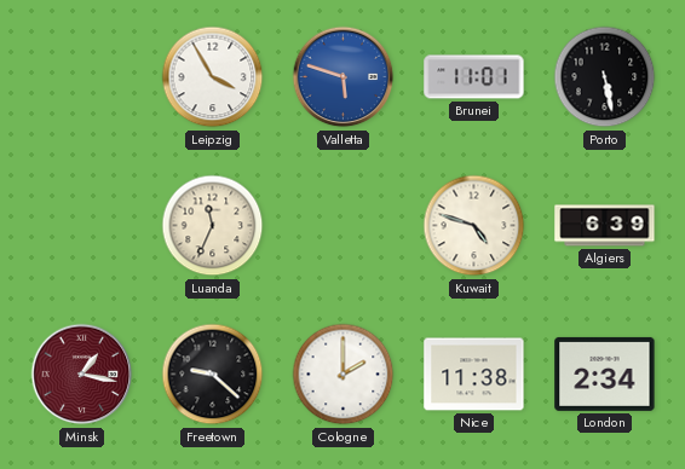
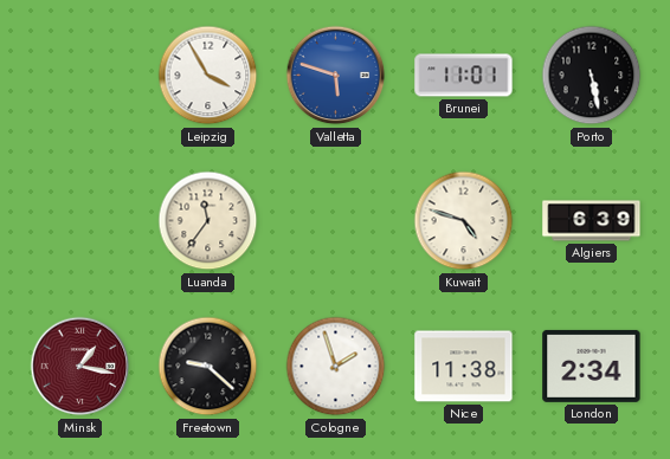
Luanda: 11:34 -> 11:36 (208, 221)
Cologne: 2:00 -> 1:57 (336, 367)
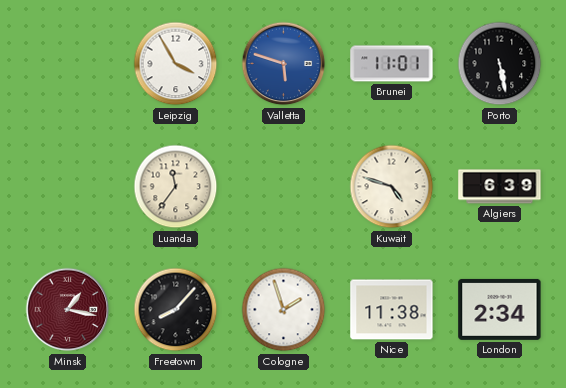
Freetown: 9:22 -> 8:07 (176, 310)
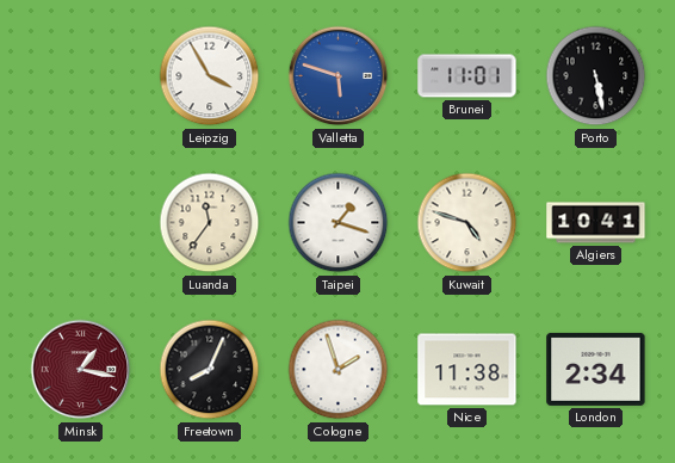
Taipei: none -> 1:18 (339, 223)
Algiers: 6:39 -> 10:41 (596, 223)
Freetown: 8:07 -> 8:04 (210, 370)
